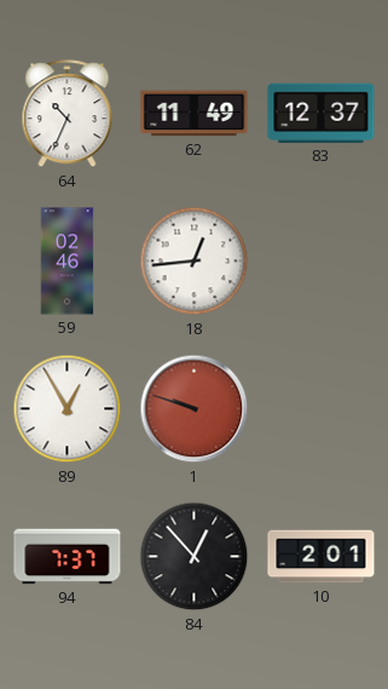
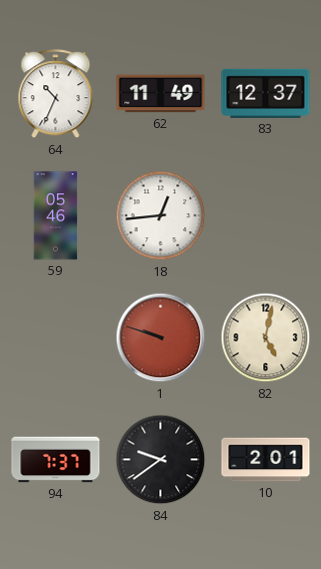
59: 02:46 -> 05:46 (56, 216)
89: 12:55 -> none (68, 409)
82: none -> 5:02 (266, 338)
84: 12:53 -> 9:39 (161, 460)
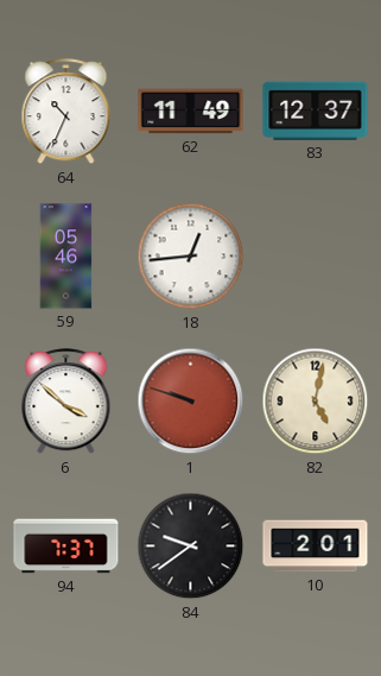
6: none -> 3:52 (66, 402)
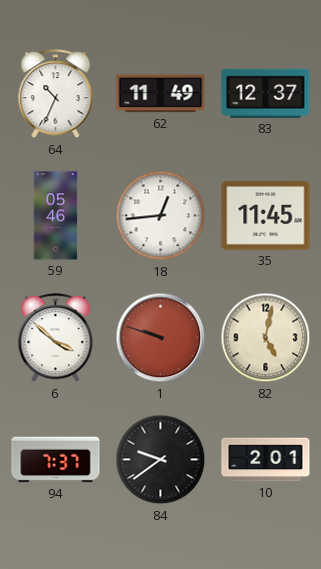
35: none -> 11:45 (266, 216)
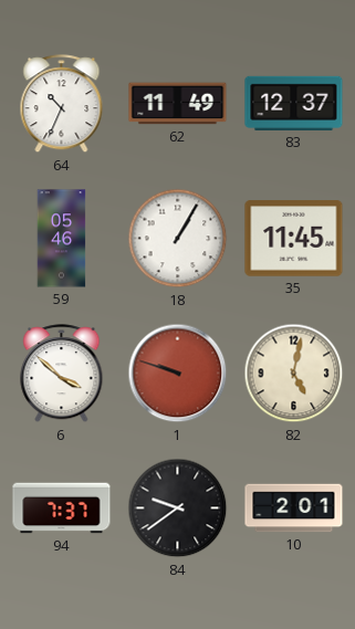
18: 12:44 -> 1:05 (178, 239)
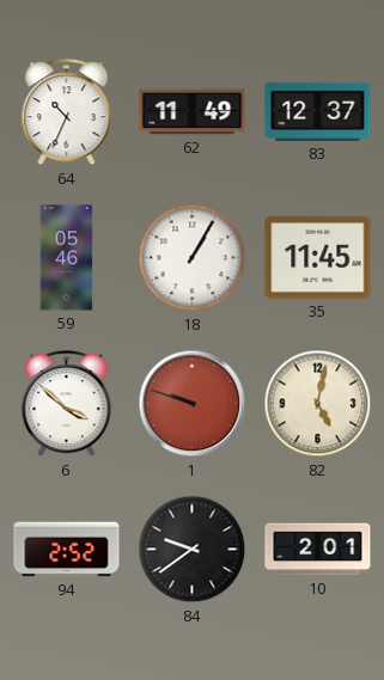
94: 7:37 -> 2:52 (67, 550)
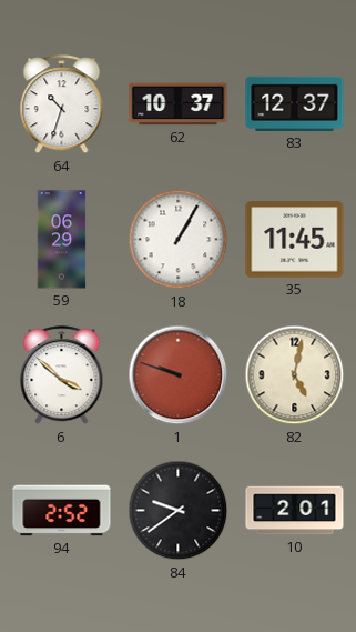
64: 10:34 -> 10:33 (62, 104)
62: 11:49 -> 10:37 (179, 104)
59: 05:46 -> 06:29 (62, 240)
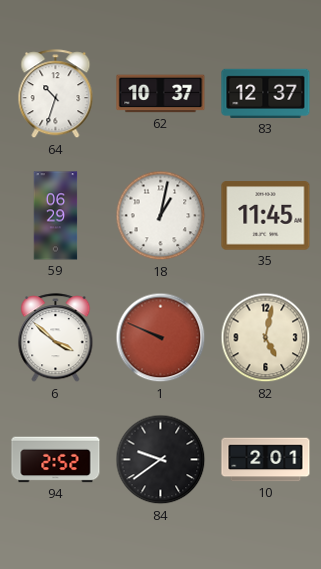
18: 1:05 -> 1:02 (161, 216)
1: 9:48 -> 9:49 (161, 338)
